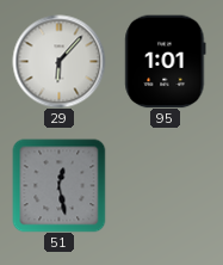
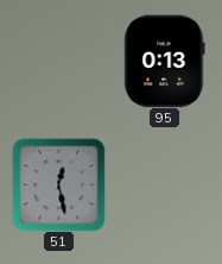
29: 6:07 -> none (58, 61)
95: 1:01 -> 0:13 (165, 61)
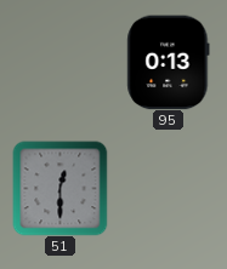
51: 12:28 -> 12:30 (59, 188)
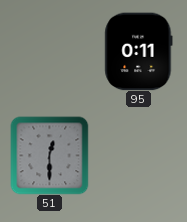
95: 0:13 -> 0:11 (139, 51)
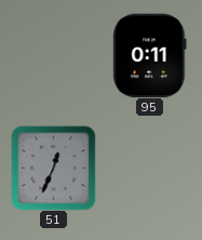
51: 12:30 -> 12:34 (53, 168)
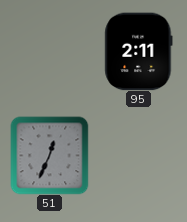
95: 0:11 -> 2:11 (139, 51)
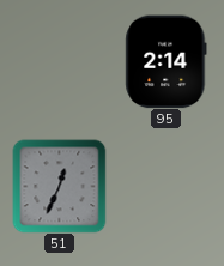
95: 2:11 -> 2:14 (167, 61)
